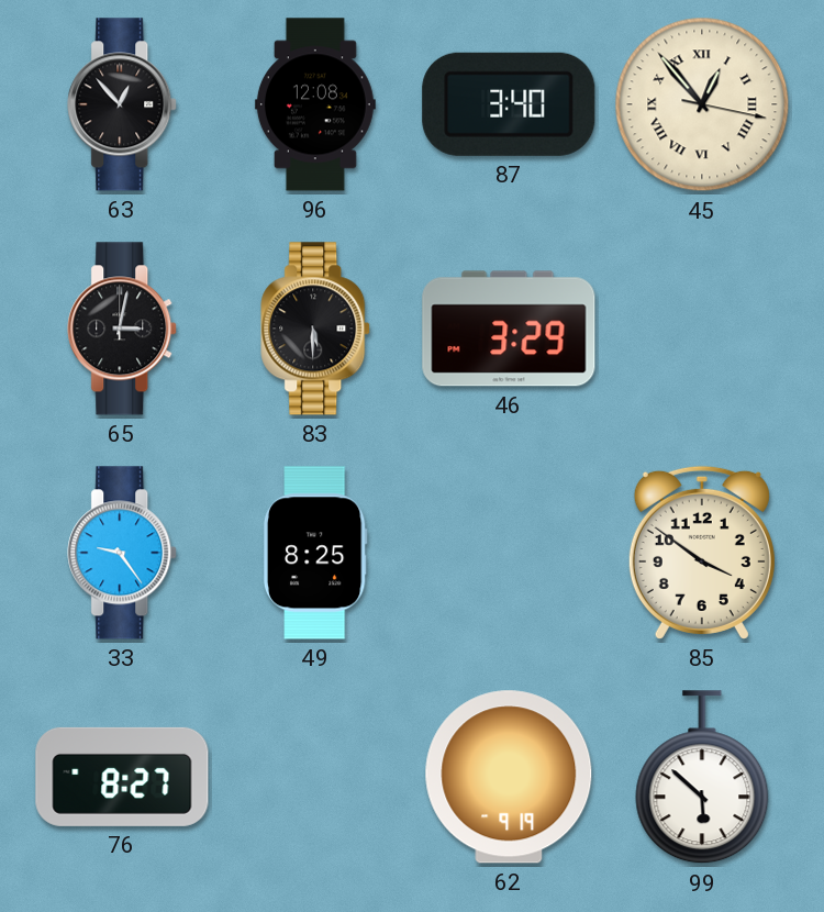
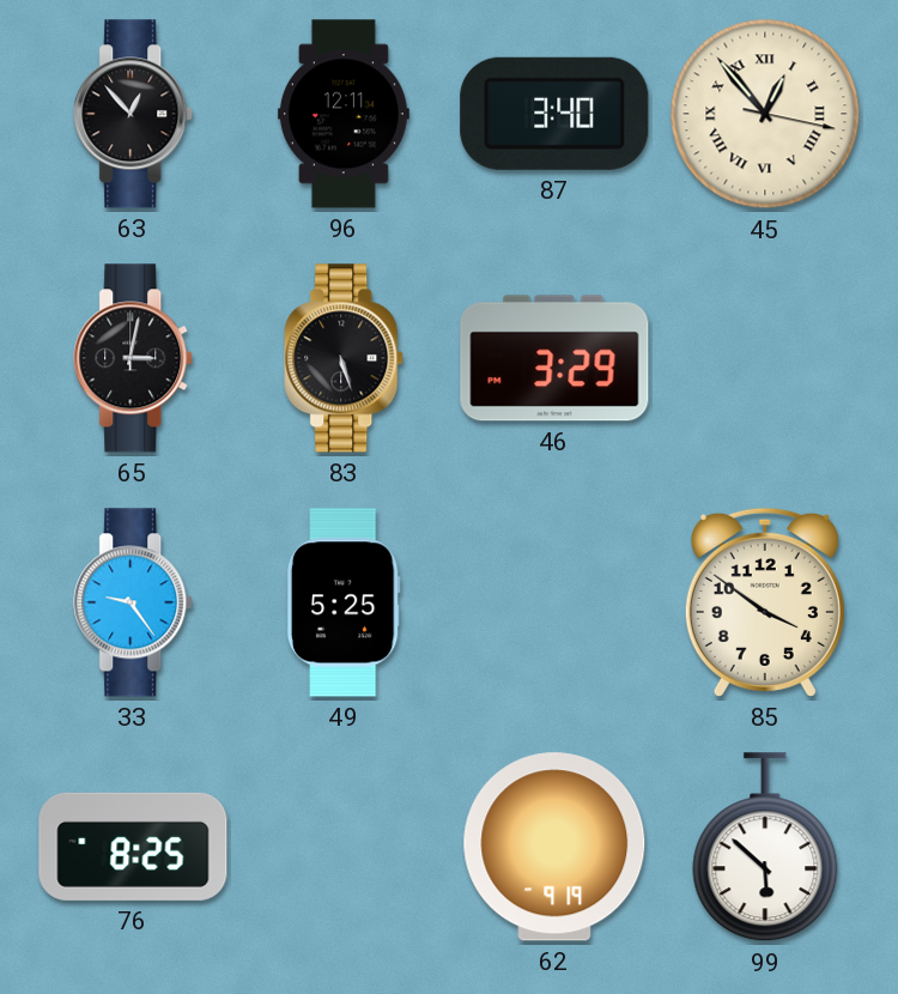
96: 12:08 -> 12:11 (344, 114)
83: 5:30 -> 5:27 (345, 358)
49: 8:25 -> 5:25 (344, 602)
76: 8:27 -> 8:25 (133, 847)
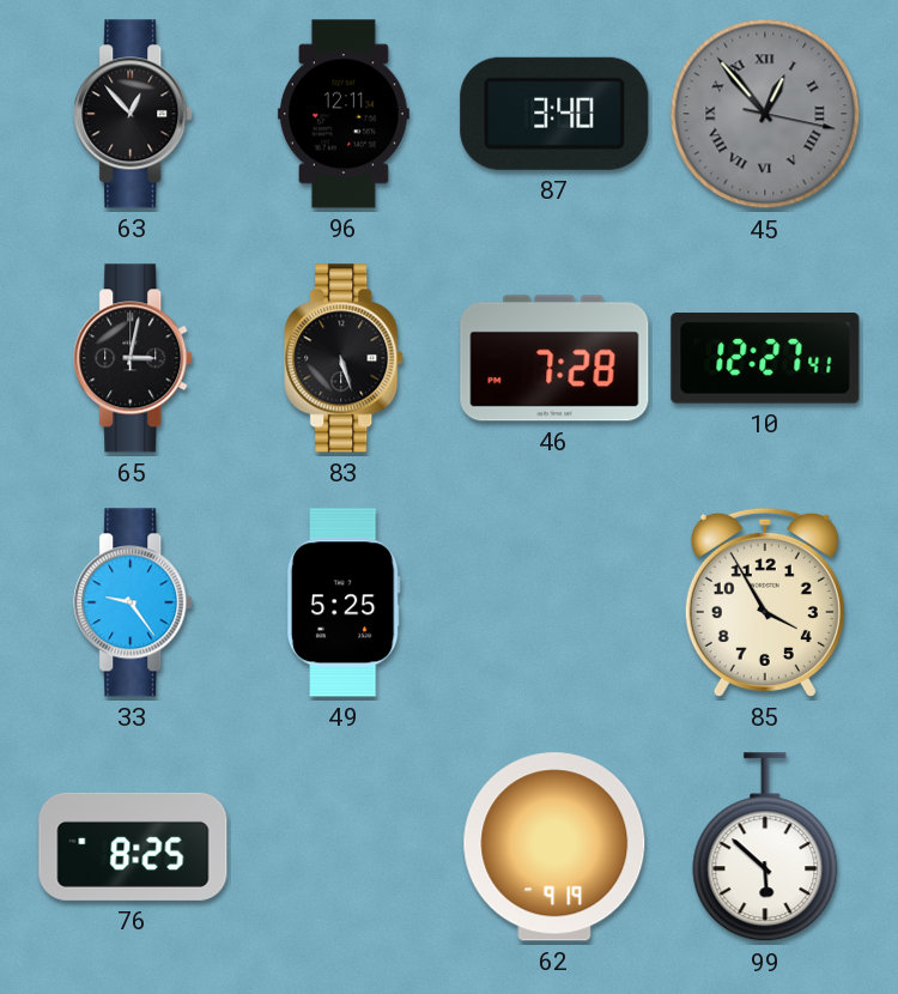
45 dial: cream -> grey (765, 114)
46: 3:29 -> 7:28 (554, 358)
10: none -> 12:27 (765, 358)
85: 3:51 -> 3:55 (765, 602)
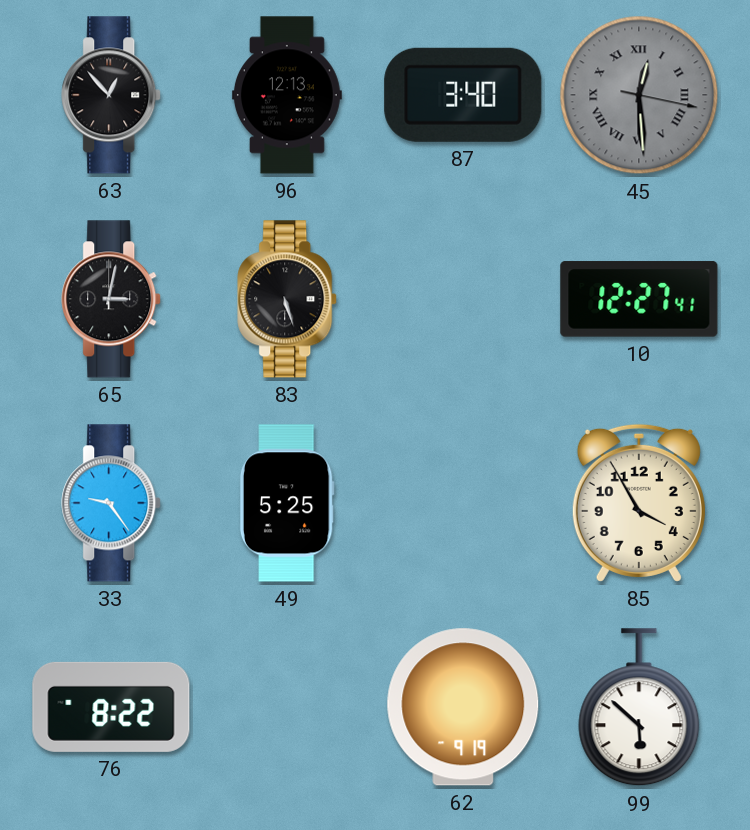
96: 12:11 -> 12:13 (287, 95)
45: 12:53 -> 12:29 (639, 95)
46: 7:28 -> none (554, 358)
76: 8:25 -> 8:22 (111, 707)
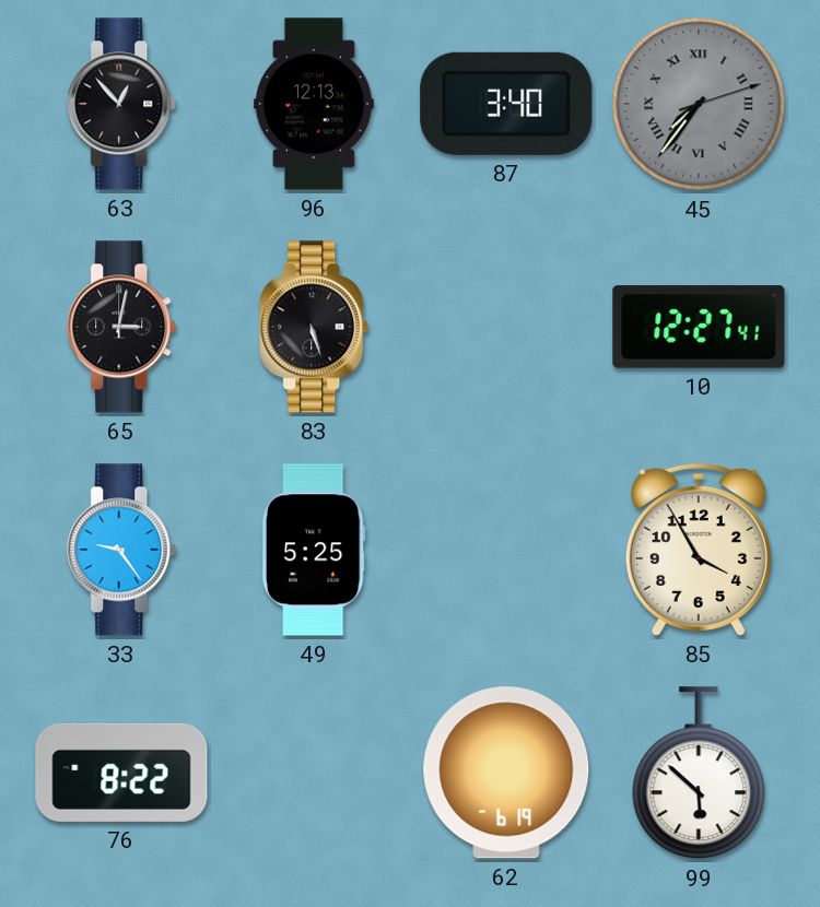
45: 12:29 -> 7:36 (699, 104)
62: 9:19 -> 6:19 (506, 773)
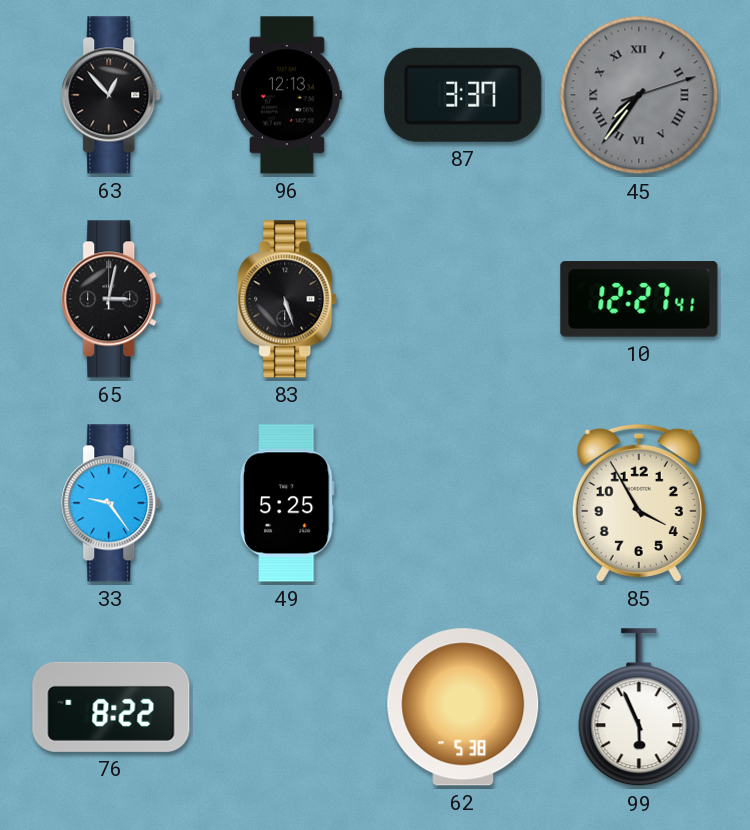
87: 3:40 -> 3:37 (463, 95)
62: 6:19 -> 5:38 (463, 707)
99: 5:52 -> 5:56 (639, 708)
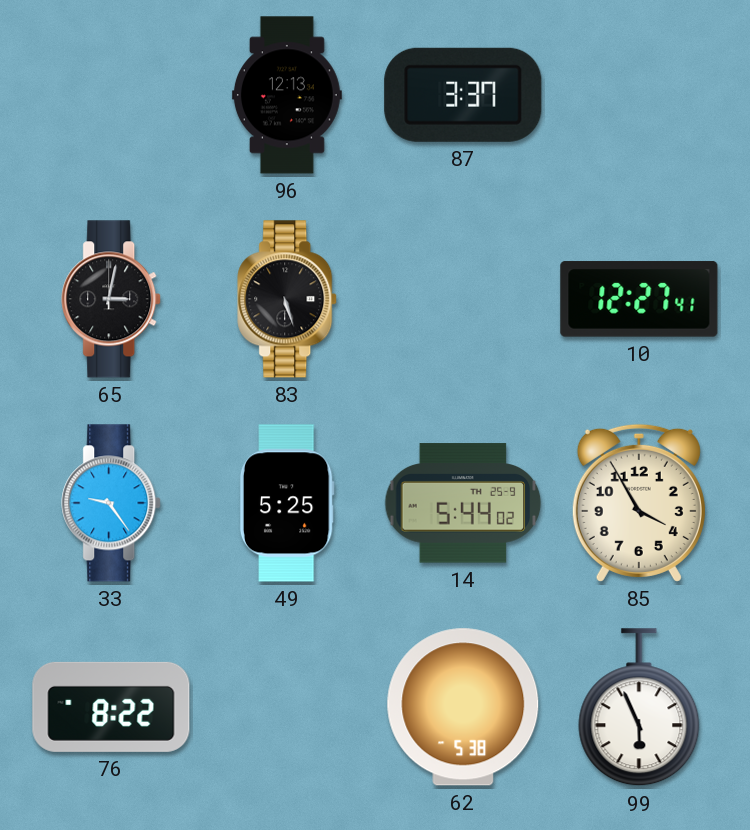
63: 12:53 -> none (112, 95)
45: 7:36 -> none (639, 95)
14: none -> 5:44 (463, 503)
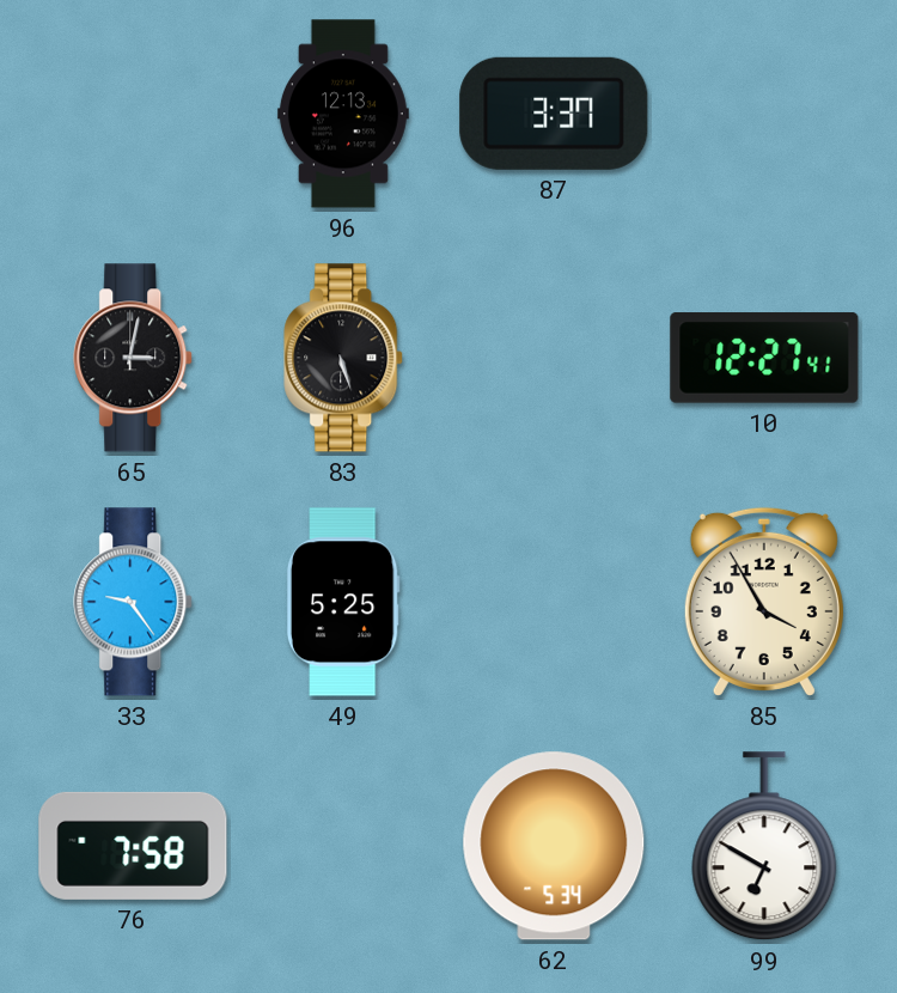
14: 5:44 -> none (463, 503)
76: 8:22 -> 7:58 (133, 846)
62: 5:38 -> 5:34 (554, 846)
99: 5:56 -> 6:50 (764, 847)
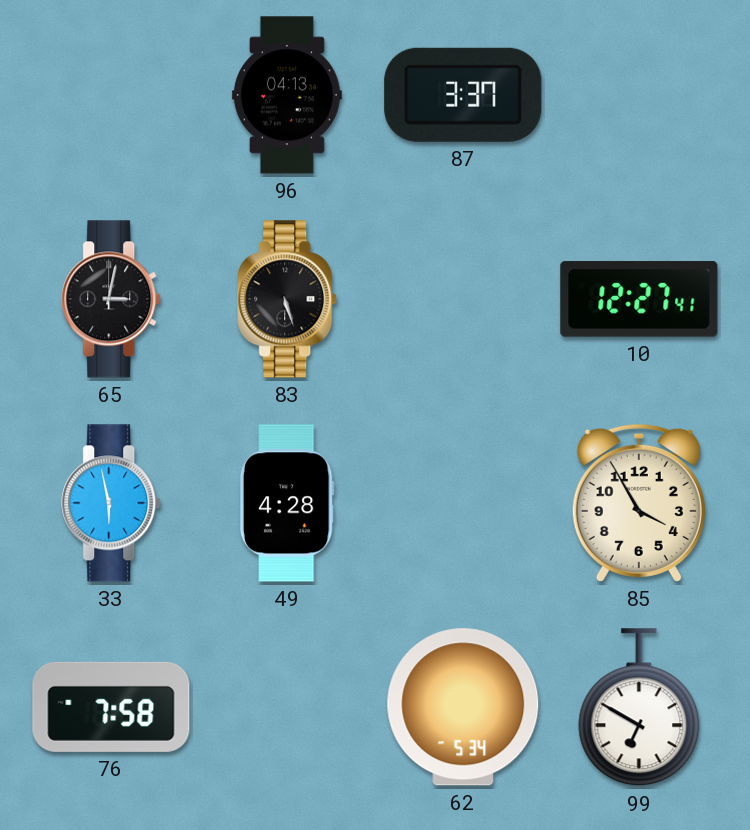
96: 12:13 -> 04:13 (287, 95)
33: 9:24 -> 5:58 (112, 503)
49: 5:25 -> 4:28 (287, 503)
